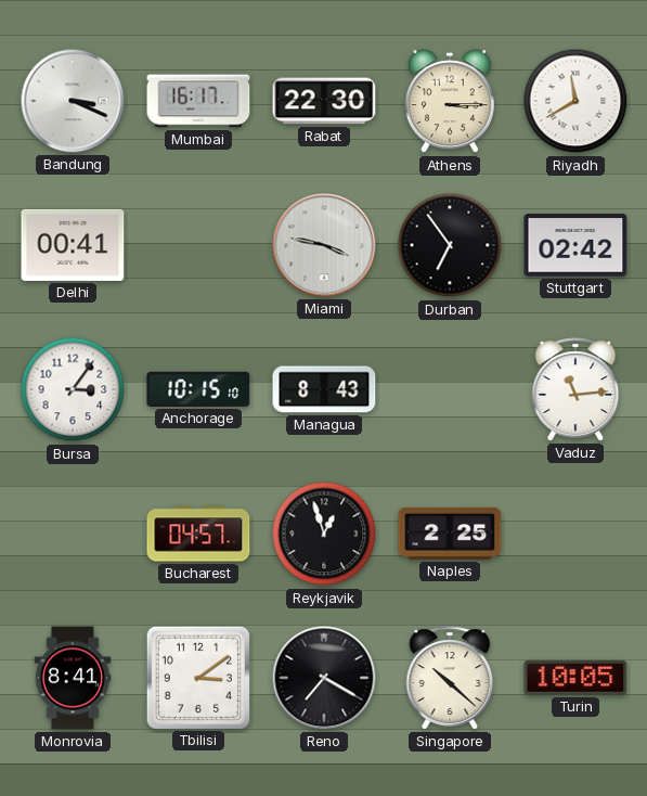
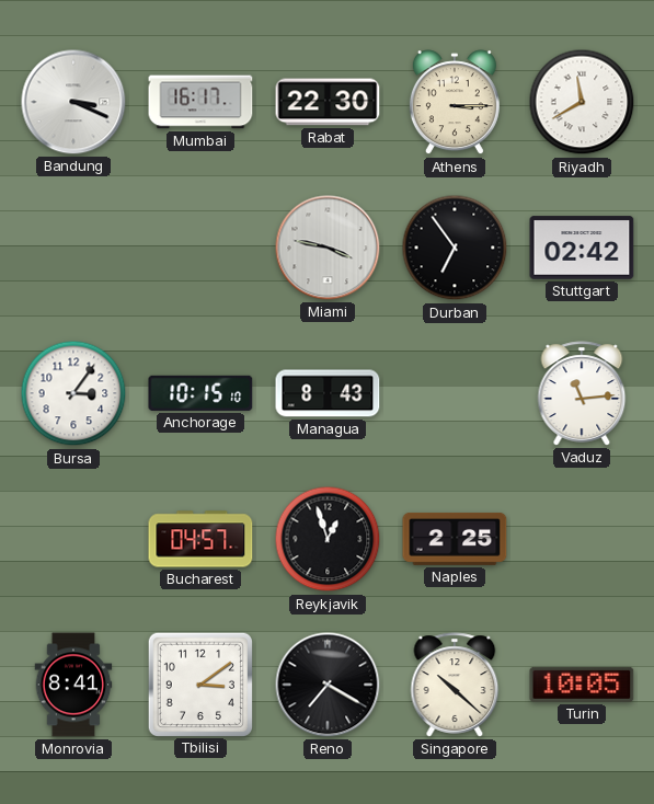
Delhi: 00:41 -> none (73, 245)
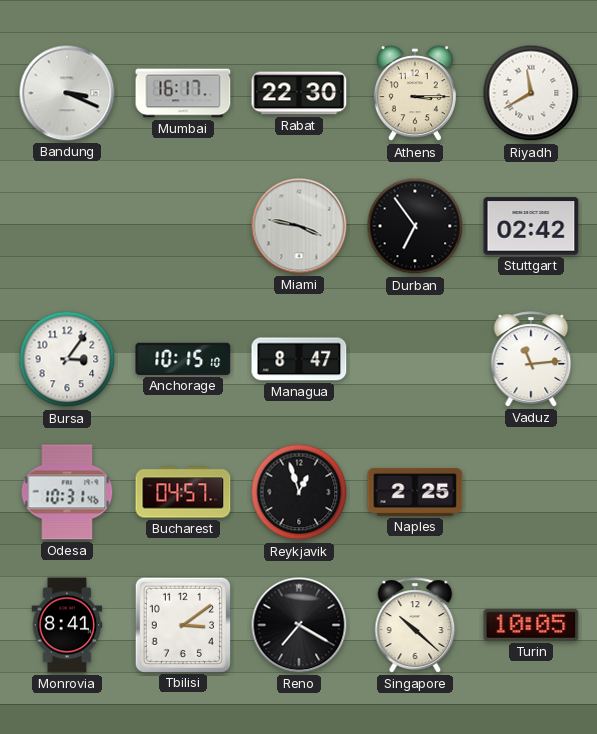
Managua: 8:43 -> 8:47 (299, 359)
Odesa: none -> 10:31 (67, 492)
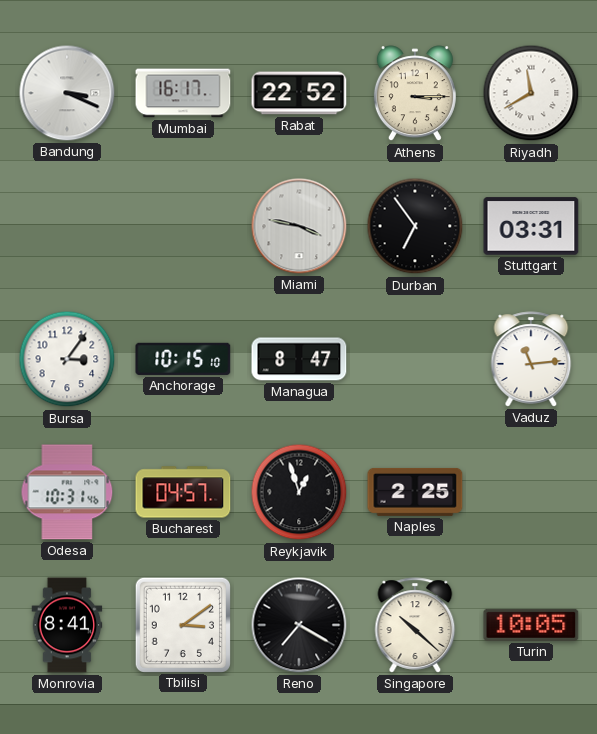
Rabat: 22:30 -> 22:52 (299, 93)
Stuttgart: 02:42 -> 03:31 (531, 226)
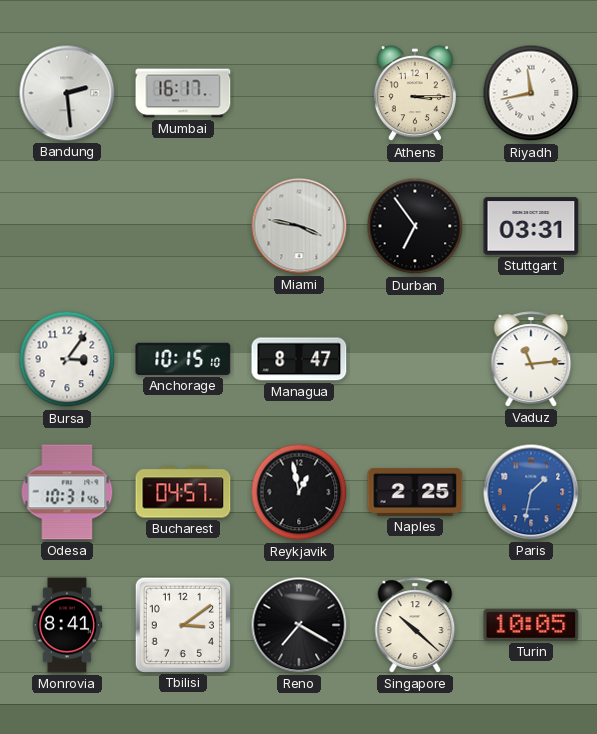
Bandung: 3:19 -> 2:29 (67, 93)
Rabat: 22:52 -> none (299, 93)
Riyadh: 11:40 -> 11:43 (531, 93)
Reykjavik: 12:57 -> 12:58 (299, 492)
Paris: none -> 1:32 (531, 492)
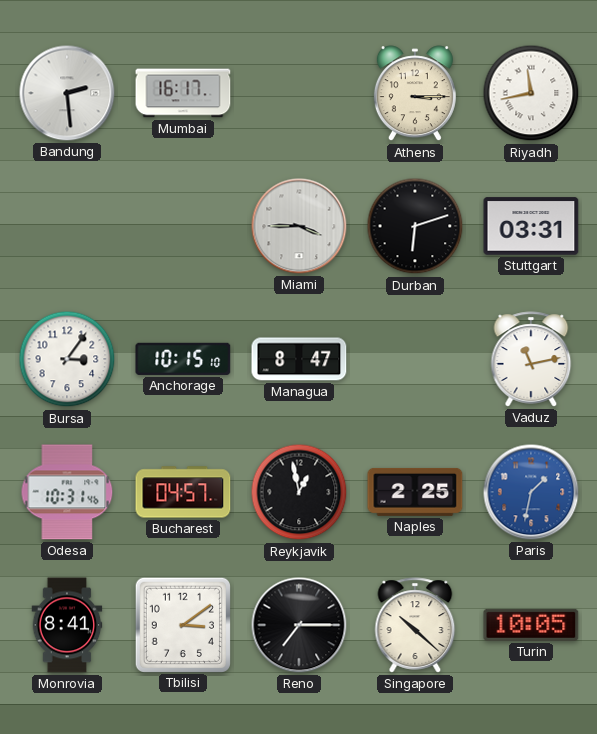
Miami: 3:47 -> 3:45 (299, 226)
Durban: 6:54 -> 6:12 (415, 226)
Vaduz: 11:14 -> 11:13 (531, 359)
Reno: 7:20 -> 7:15 (299, 625)
